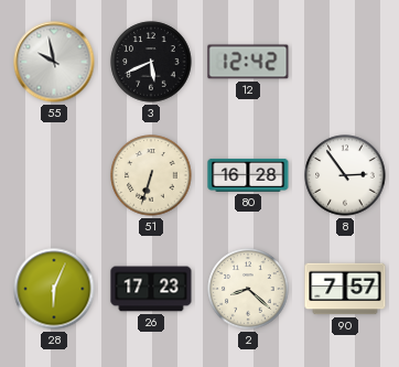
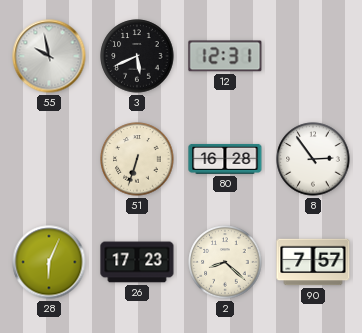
12: 12:42 -> 12:31 (225, 56)
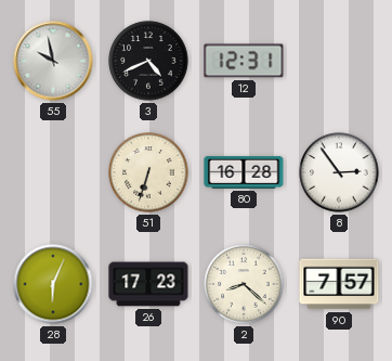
3: 5:41 -> 4:41 (148, 61)
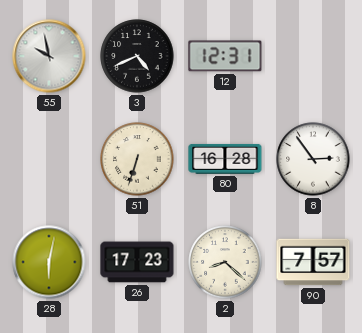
28: 6:04 -> 6:02 (49, 262)
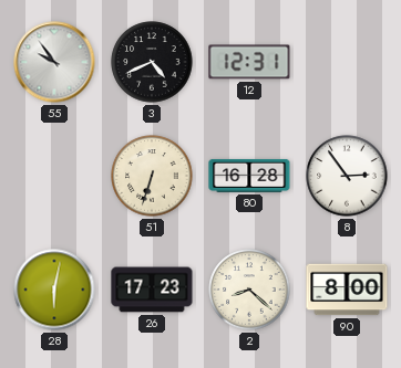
55: 9:58 -> 9:54 (54, 62)
90: 7:57 -> 8:00 (347, 290)
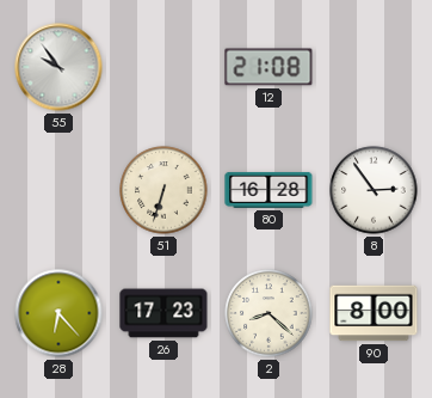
3: 4:41 -> none (152, 62)
12: 12:31 -> 21:08 (269, 67)
28: 6:02 -> 6:23 (58, 313)
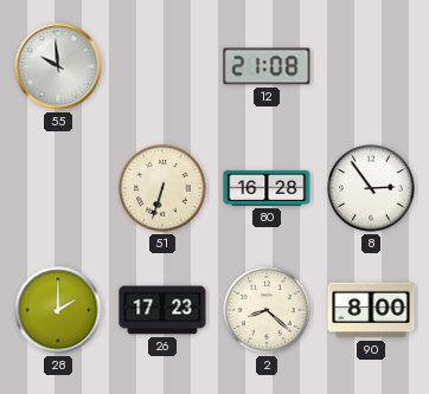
55: 9:54 -> 9:59 (58, 66)
28: 6:23 -> 2:00 (58, 310)
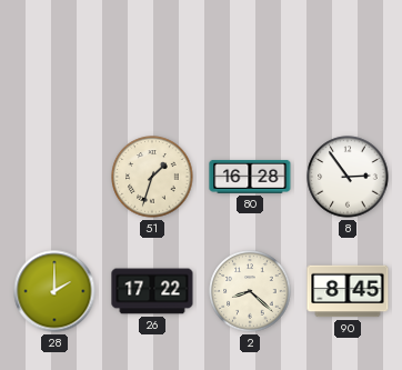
55: 9:59 -> none (58, 66)
12: 21:08 -> none (267, 66)
51: 6:33 -> 1:33 (152, 177)
26: 17:23 -> 17:22 (152, 291)
90: 8:00 -> 8:45 (348, 291)
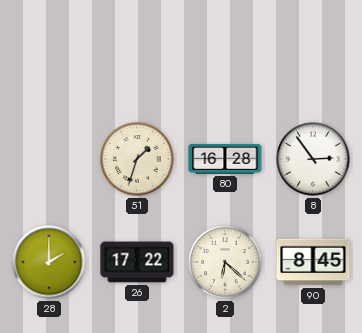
2: 8:22 -> 6:22 (225, 262)
